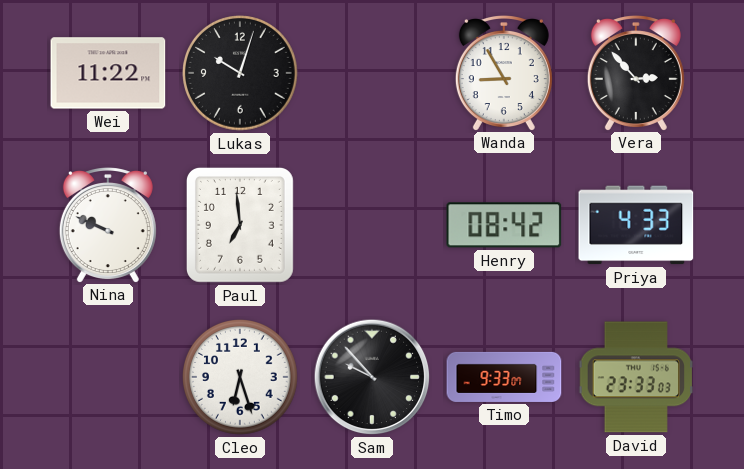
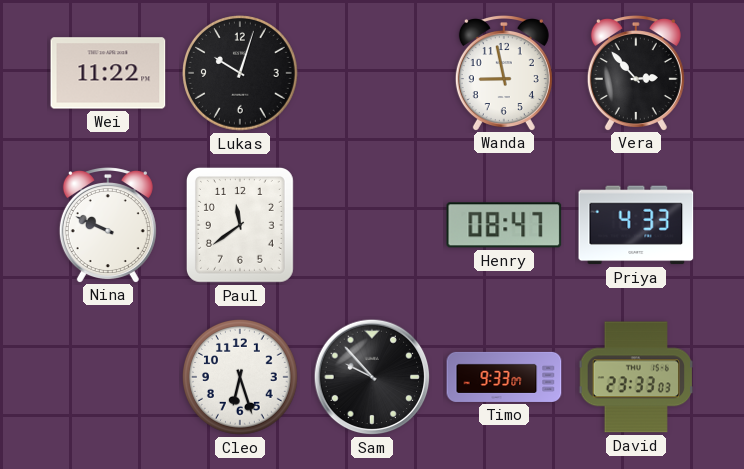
Wanda: 8:55 -> 8:58 (504, 73)
Paul: 6:59 -> 11:39 (240, 225)
Henry: 08:42 -> 08:47 (504, 225)
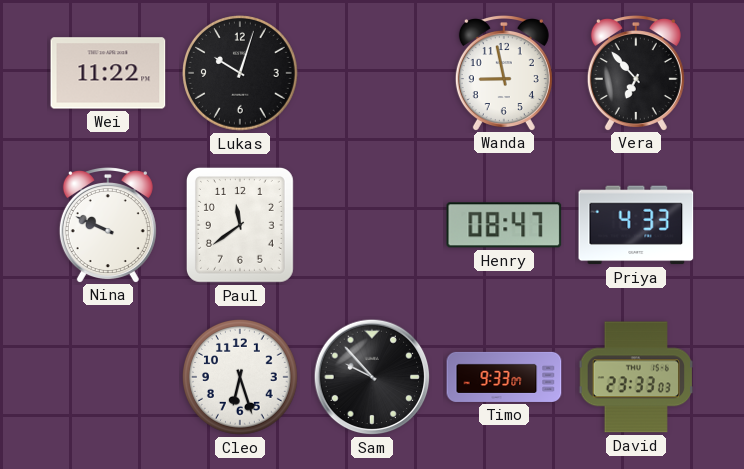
Vera: 2:53 -> 6:53 (636, 73)
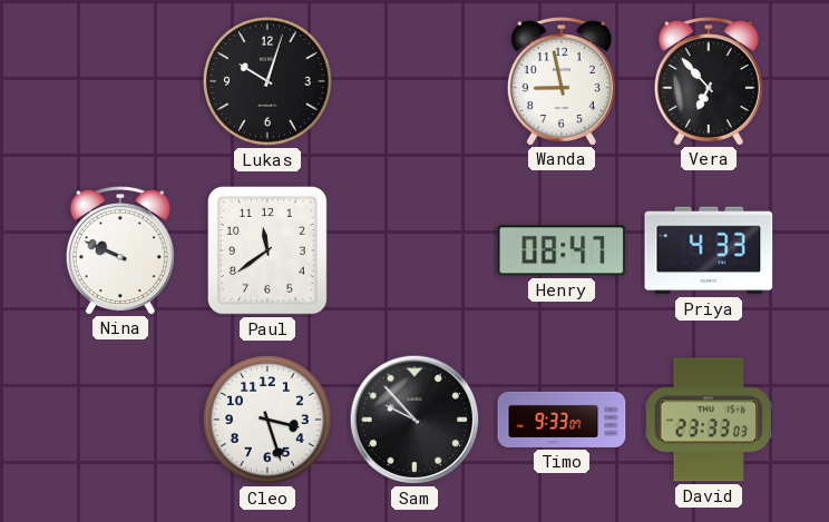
Wei: 11:22 -> none (108, 73)
Cleo: 6:27 -> 3:27 (269, 421)
